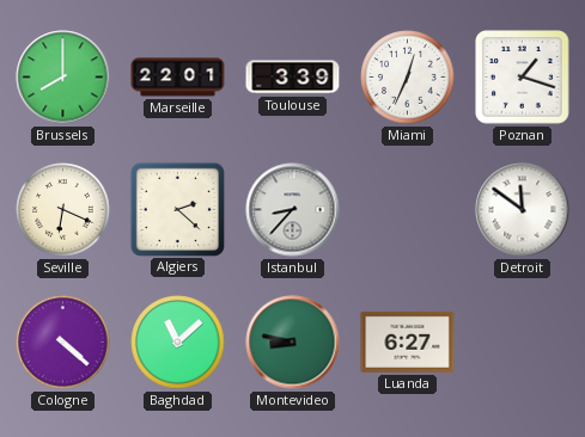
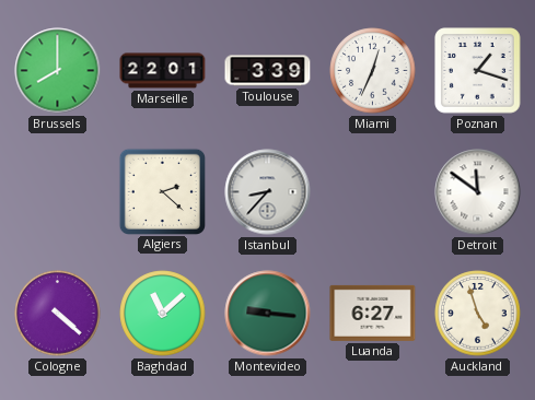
Seville: 6:19 -> none (63, 210)
Montevideo: 8:47 -> 9:16 (268, 314)
Auckland: none -> 4:57 (478, 314)
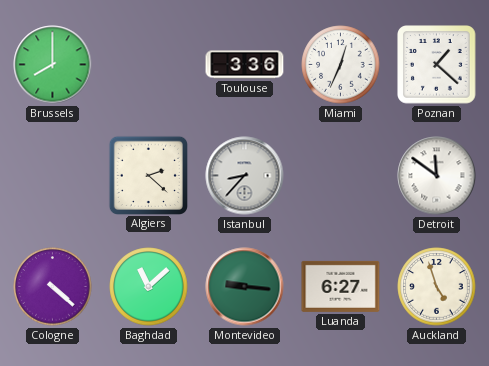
Marseille: 22:01 -> none (163, 71)
Toulouse: 3:39 -> 3:36 (245, 65)
Poznan: 1:18 -> 1:22 (437, 65)
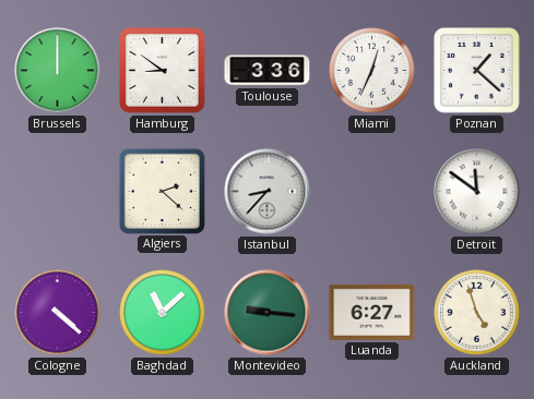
Brussels: 8:00 -> 12:00 (58, 71)
Hamburg: none -> 8:51 (163, 71)
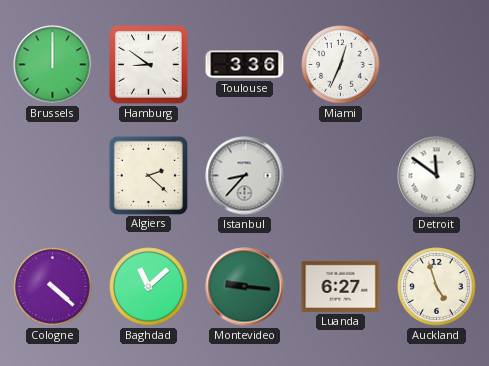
Poznan: 1:22 -> none (477, 71)
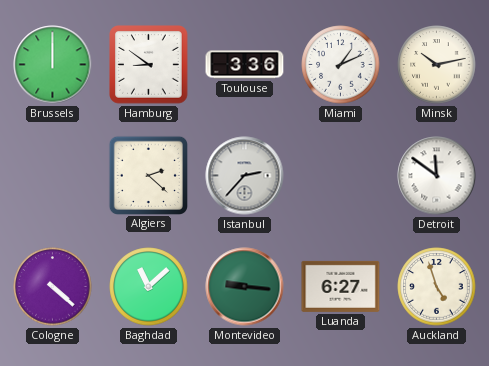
Miami: 12:34 -> 1:11 (341, 65)
Minsk: none -> 10:13 (437, 65)
Istanbul: 8:37 -> 2:37 (245, 176)
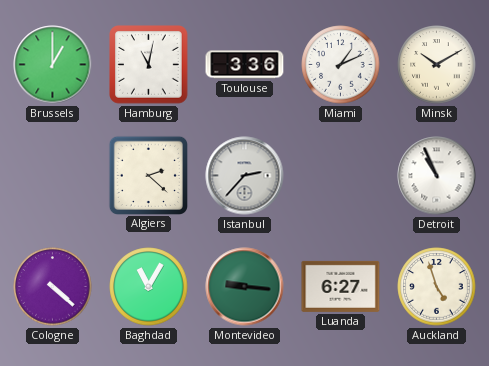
Brussels: 12:00 -> 1:00 (53, 65)
Hamburg: 8:51 -> 11:02 (149, 65)
Minsk: 10:13 -> 10:10 (437, 65)
Detroit: 11:51 -> 10:56 (437, 176)
Baghdad: 11:08 -> 11:05 (149, 287)
